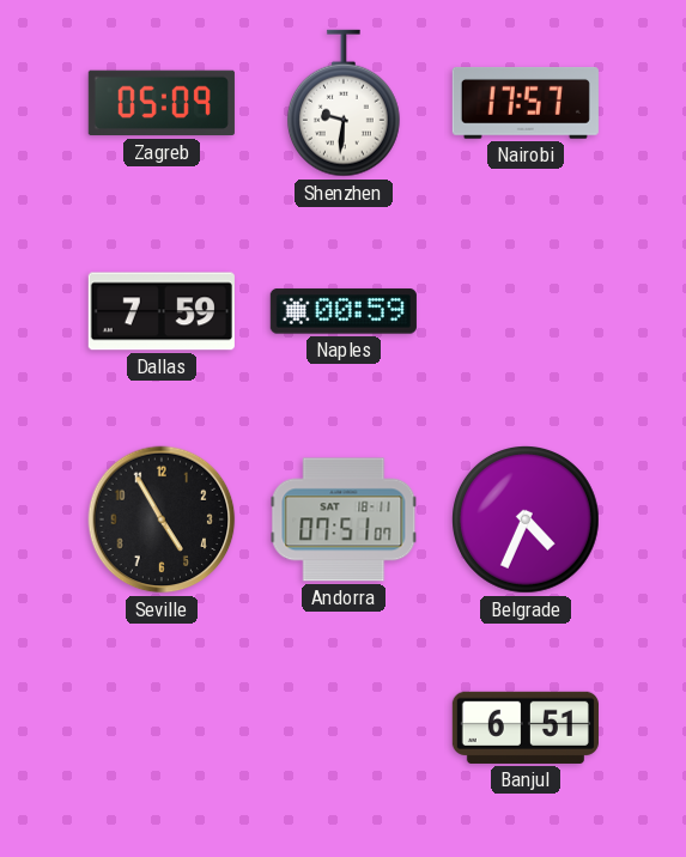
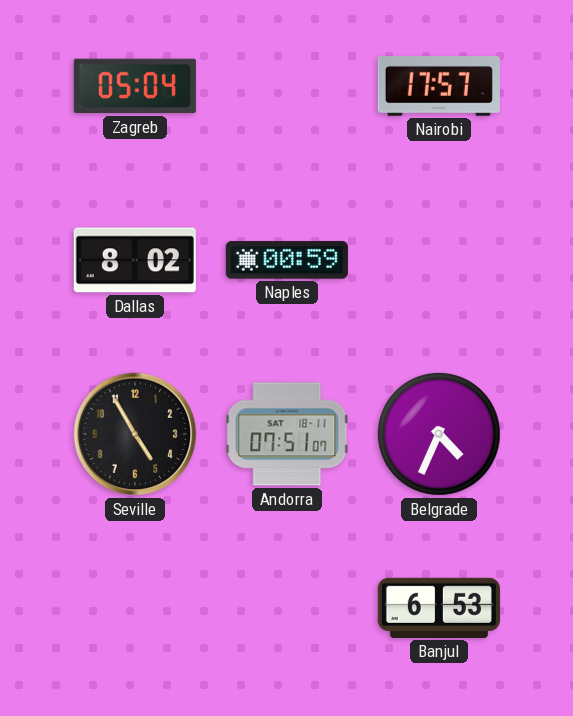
Zagreb: 05:09 -> 05:04 (135, 86)
Shenzhen: 9:31 -> none (344, 103)
Dallas: 7:59 -> 8:02 (135, 260)
Banjul: 6:51 -> 6:53 (439, 608)
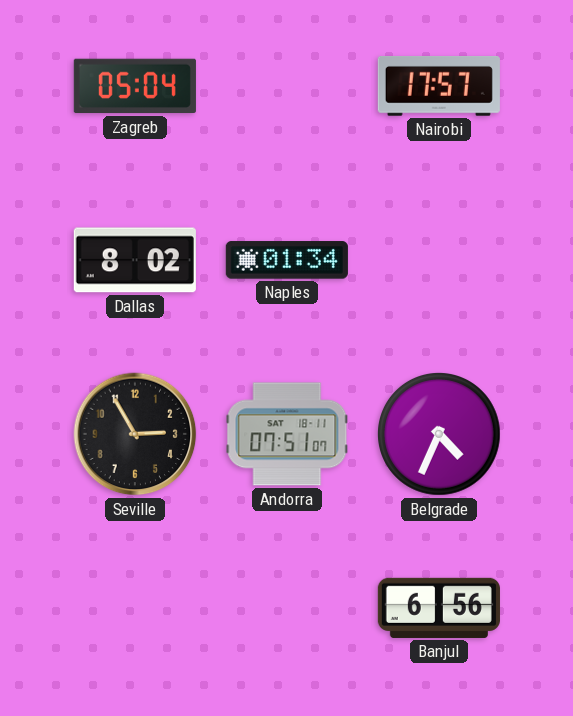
Naples: 00:59 -> 01:34 (287, 260)
Seville: 4:55 -> 2:55 (135, 434)
Banjul: 6:53 -> 6:56 (439, 608)
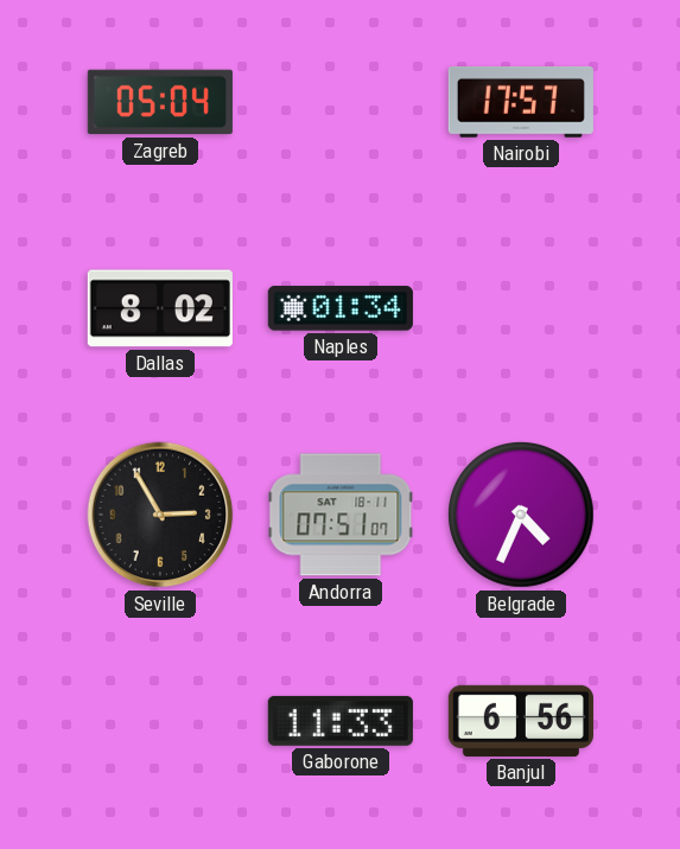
Gaborone: none -> 11:33 (341, 721)
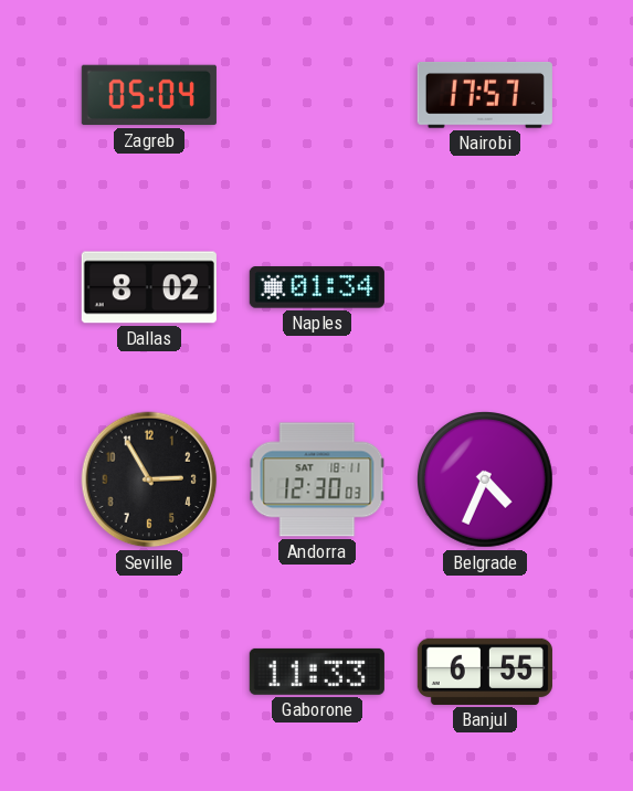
Andorra: 07:51 -> 12:30 (317, 479)
Banjul: 6:56 -> 6:55 (485, 672)
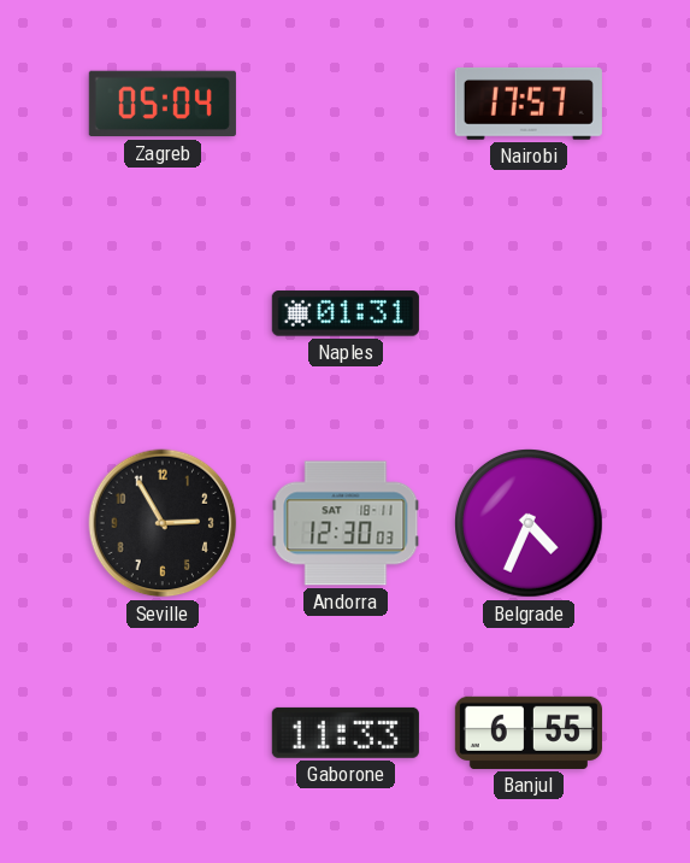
Dallas: 8:02 -> none (149, 287)
Naples: 01:34 -> 01:31 (346, 313)
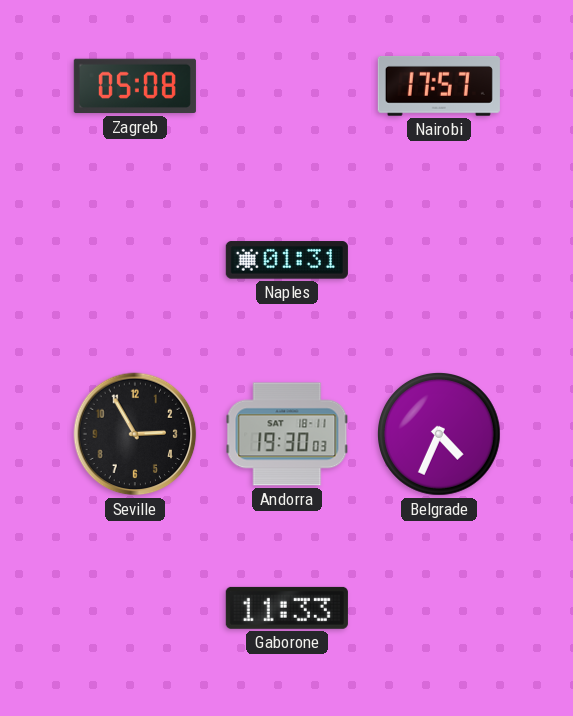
Zagreb: 05:04 -> 05:08 (135, 86)
Andorra: 12:30 -> 19:30 (287, 434)
Banjul: 6:55 -> none (529, 733)
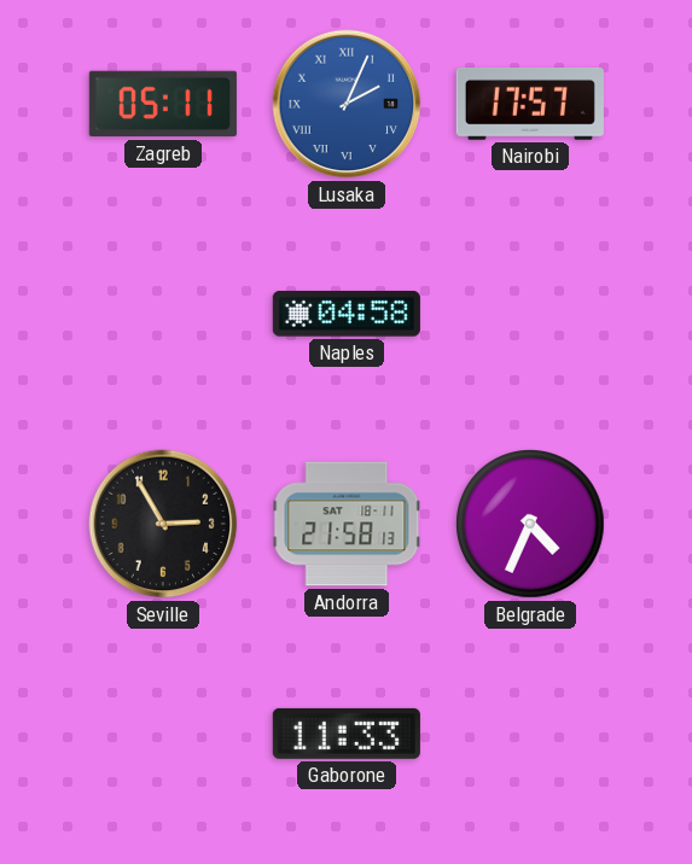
Zagreb: 05:08 -> 05:11 (163, 104)
Lusaka: none -> 2:04 (347, 104)
Naples: 01:31 -> 04:58 (347, 314)
Andorra: 19:30 -> 21:58 (347, 524)
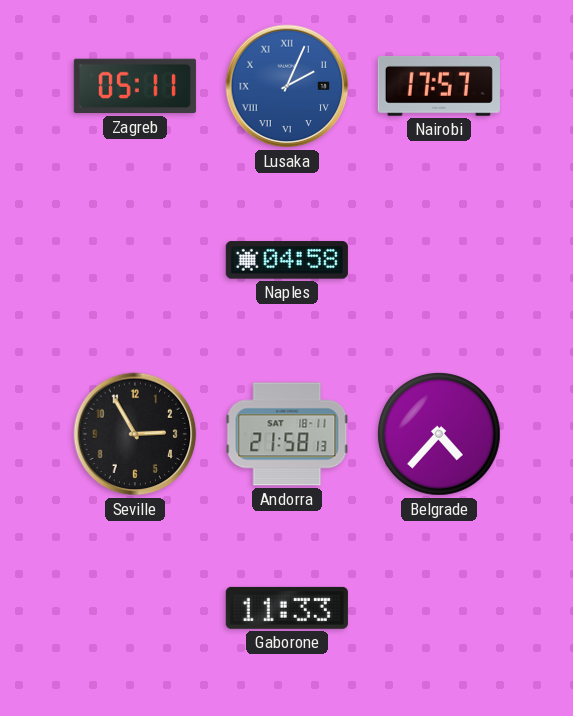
Belgrade: 4:34 -> 4:37 (440, 435)
